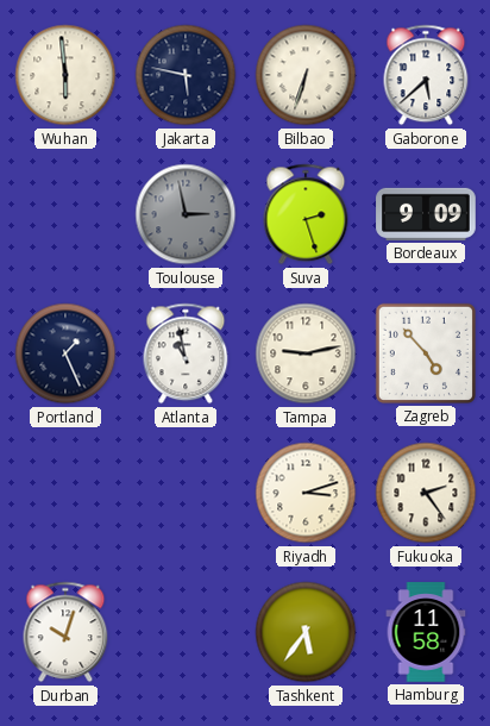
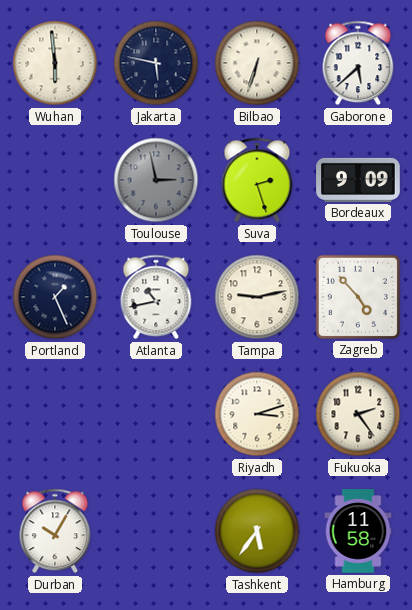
Atlanta: 10:58 -> 10:43 (156, 297)
Durban: 10:03 -> 10:05 (55, 531)
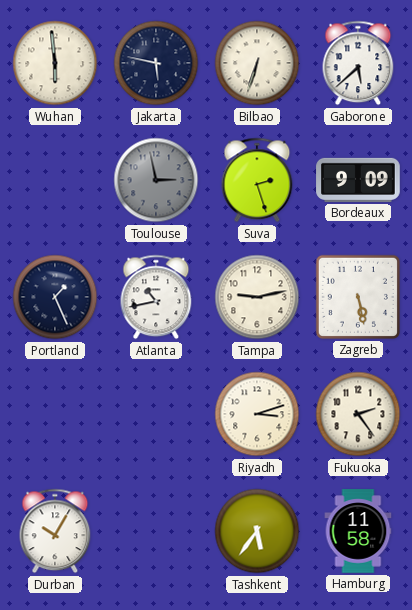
Zagreb: 4:53 -> 5:28 (358, 297)
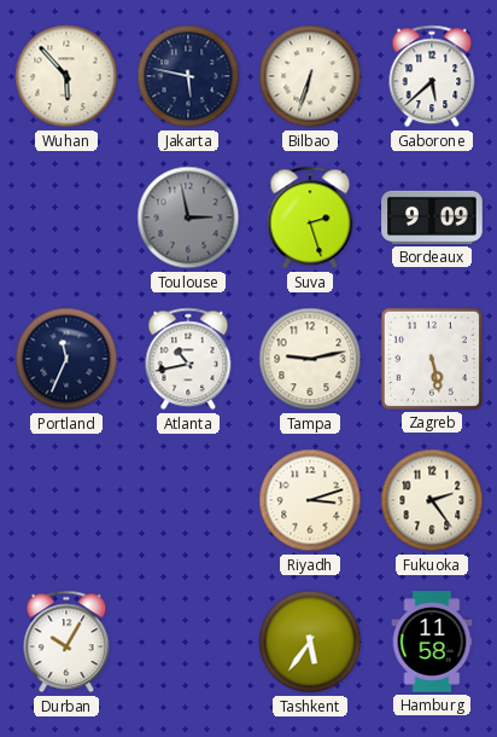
Wuhan: 5:59 -> 5:53 (66, 76)
Portland: 1:26 -> 11:34 (66, 359)
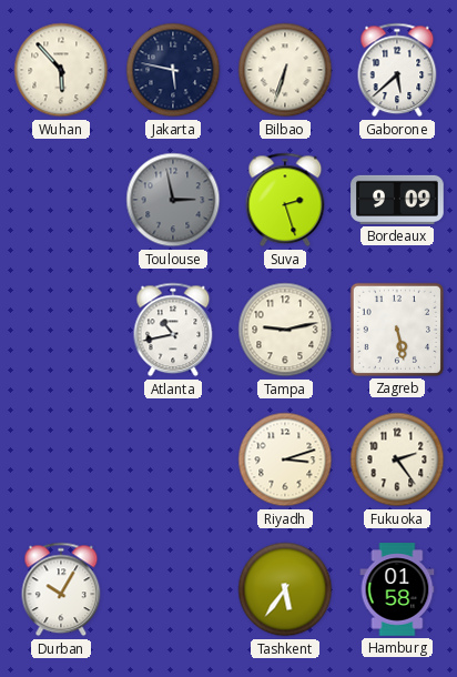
Portland: 11:34 -> none (66, 359)
Hamburg: 11:58 -> 01:58 (397, 589)
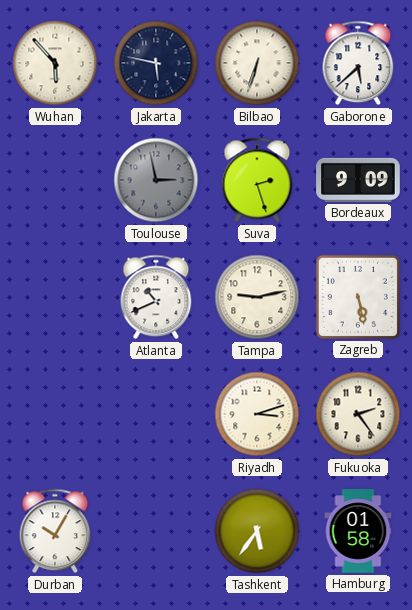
Atlanta: 10:43 -> 10:41 (156, 297)
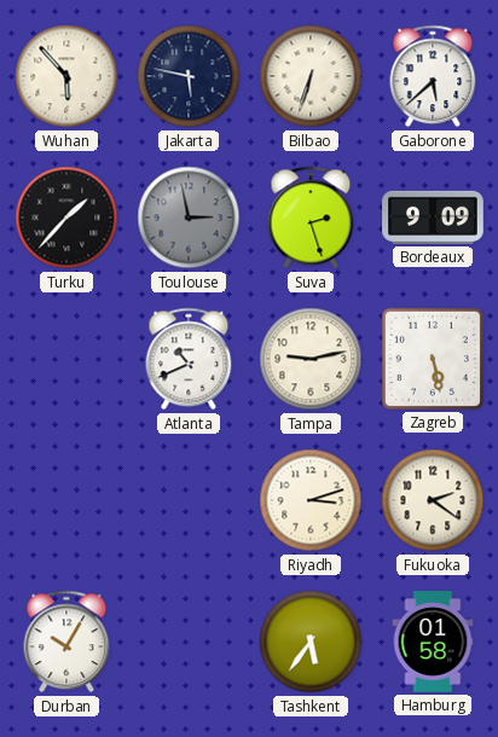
Turku: none -> 1:37 (66, 217)
Fukuoka: 2:24 -> 2:21 (433, 500)
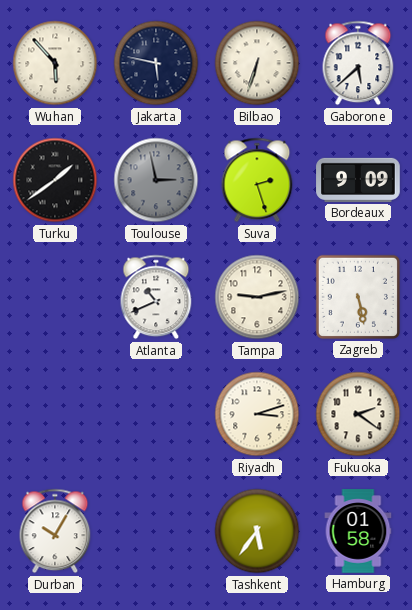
Turku: 1:37 -> 1:39 (55, 180)
